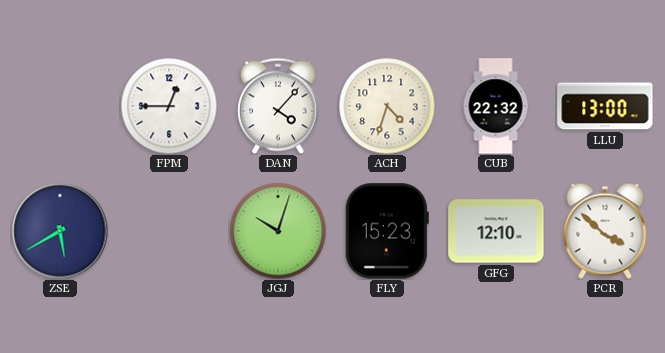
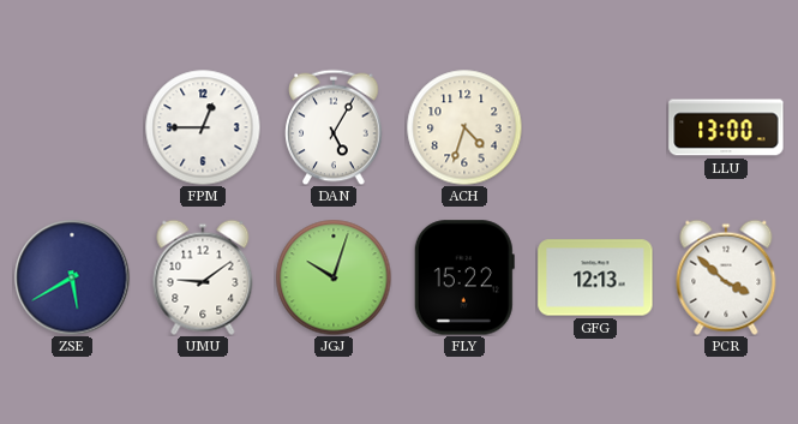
DAN: 4:07 -> 5:05 (334, 127)
CUB: 22:32 -> none (496, 106)
UMU: none -> 9:09 (203, 277)
FLY: 15:23 -> 15:22 (464, 277)
GFG: 12:10 -> 12:13 (595, 277)
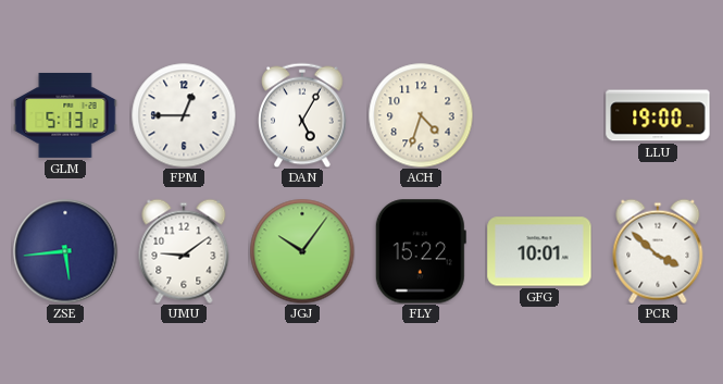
GLM: none -> 5:13 (65, 115)
LLU: 13:00 -> 19:00 (658, 115)
ZSE: 5:40 -> 5:44 (65, 251)
JGJ: 10:03 -> 10:06 (302, 251)
GFG: 12:13 -> 10:01 (539, 251)
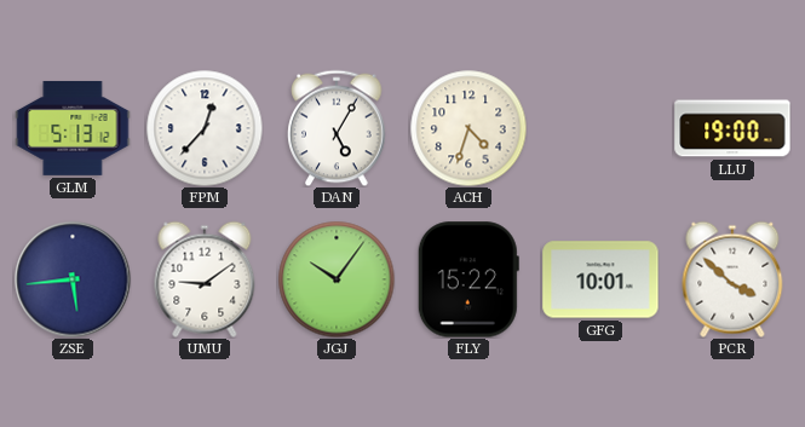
FPM: 12:45 -> 12:37 (205, 128)
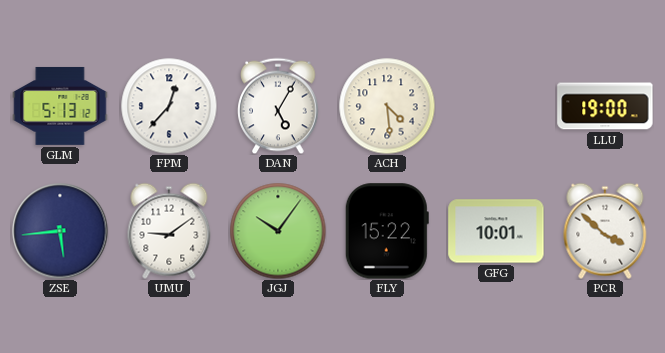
ACH: 4:33 -> 4:29 (387, 106)
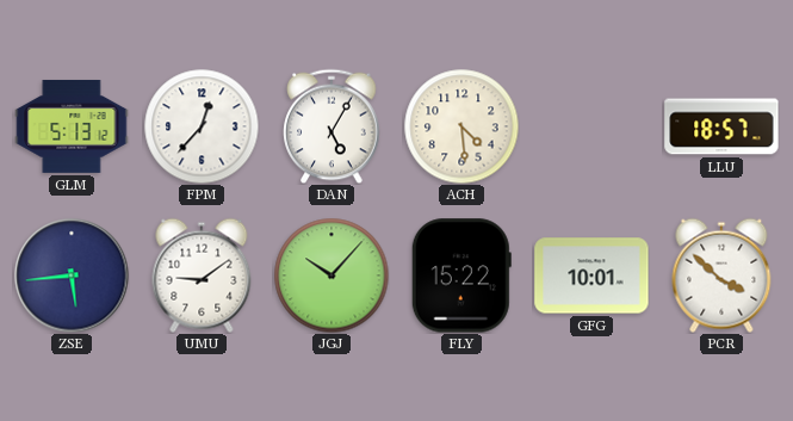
LLU: 19:00 -> 18:57 (721, 126)
JGJ: 10:06 -> 10:07 (332, 275)
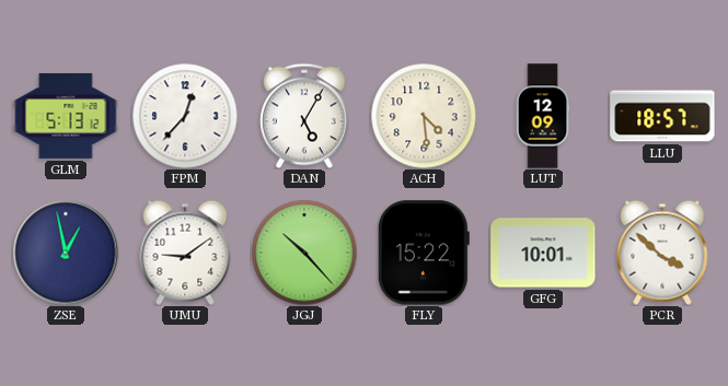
LUT: none -> 12:09 (543, 116)
ZSE: 5:44 -> 12:58 (66, 253)
JGJ: 10:07 -> 10:23 (304, 253)
